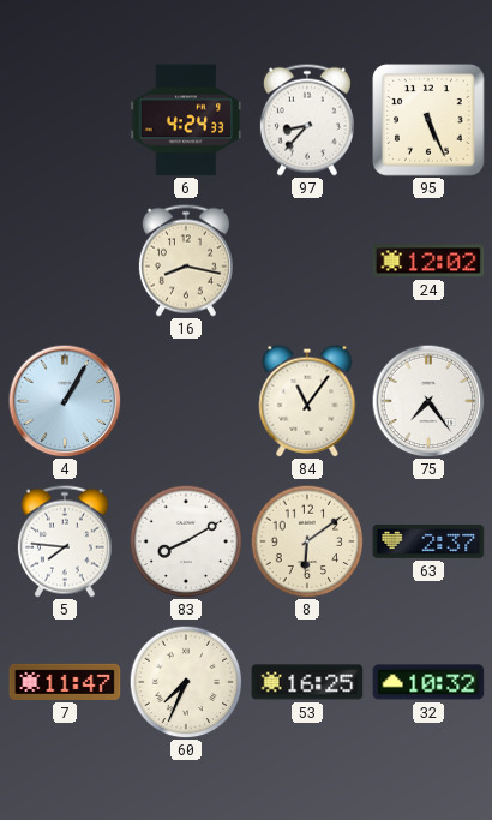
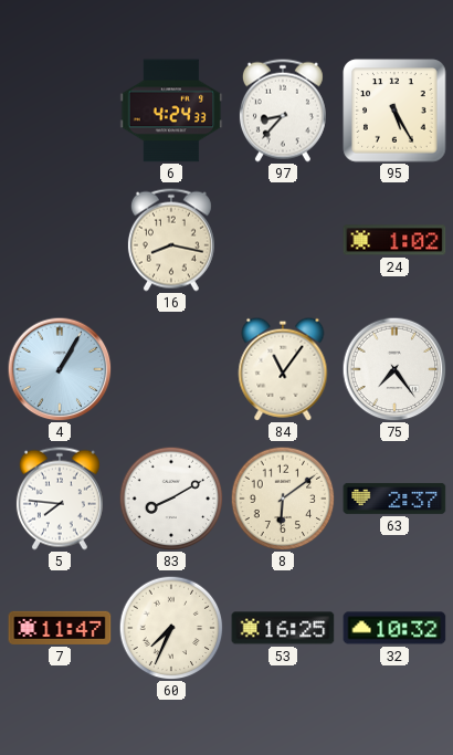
95: 5:26 -> 5:25 (394, 111)
24: 12:02 -> 1:02 (394, 240)
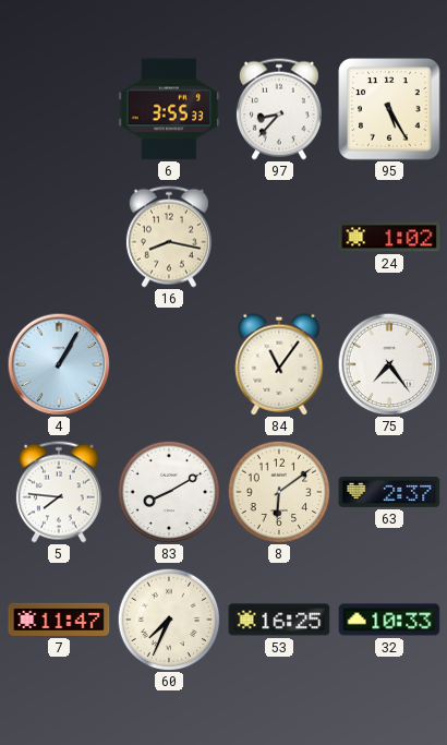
6: 4:24 -> 3:55 (169, 109)
32: 10:32 -> 10:33 (389, 620)
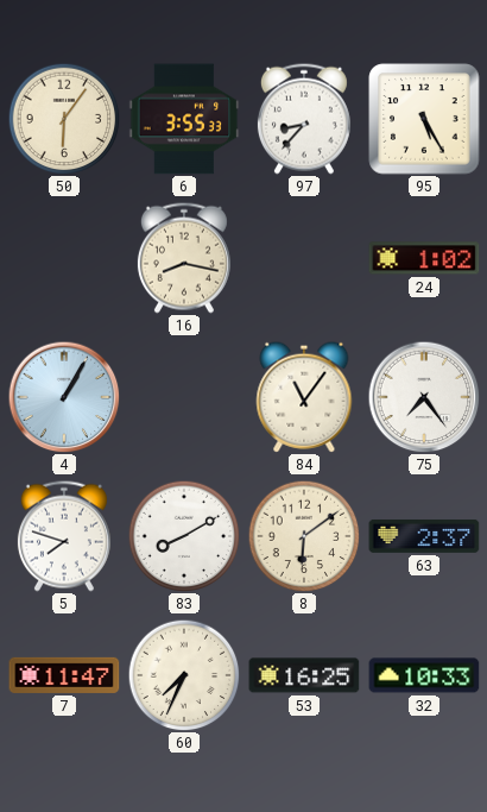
50: none -> 6:06 (64, 119)
5: 7:46 -> 7:48 (64, 536)
